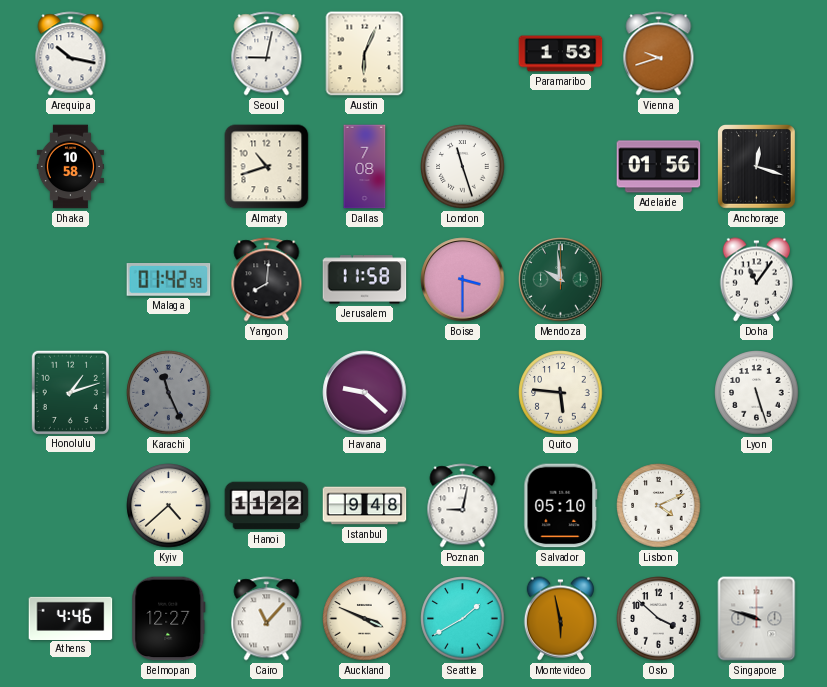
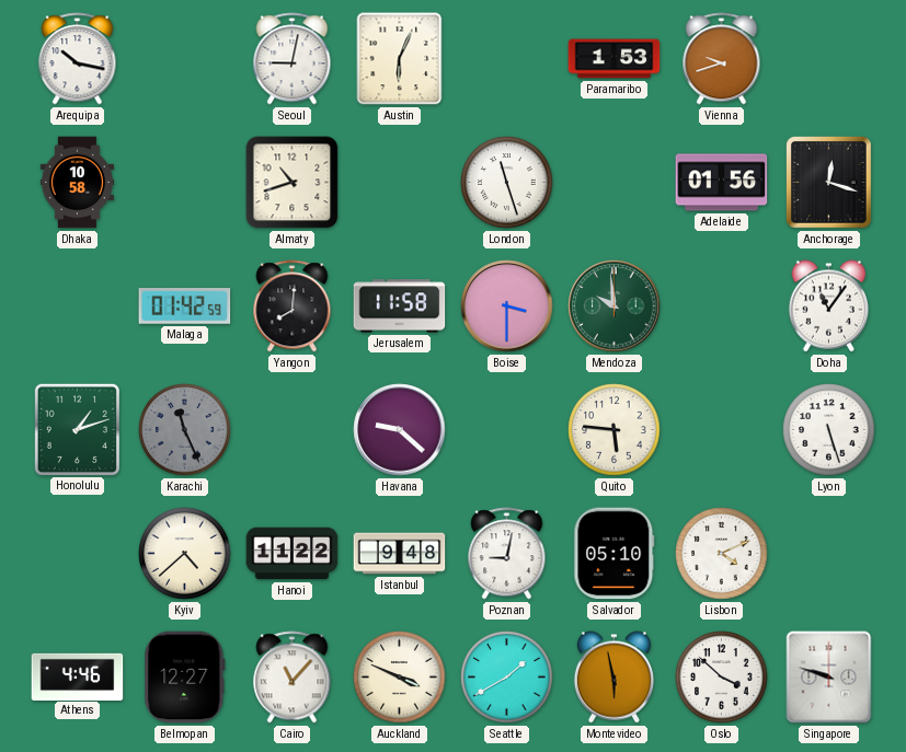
Dallas: 7:08 -> none (365, 167)
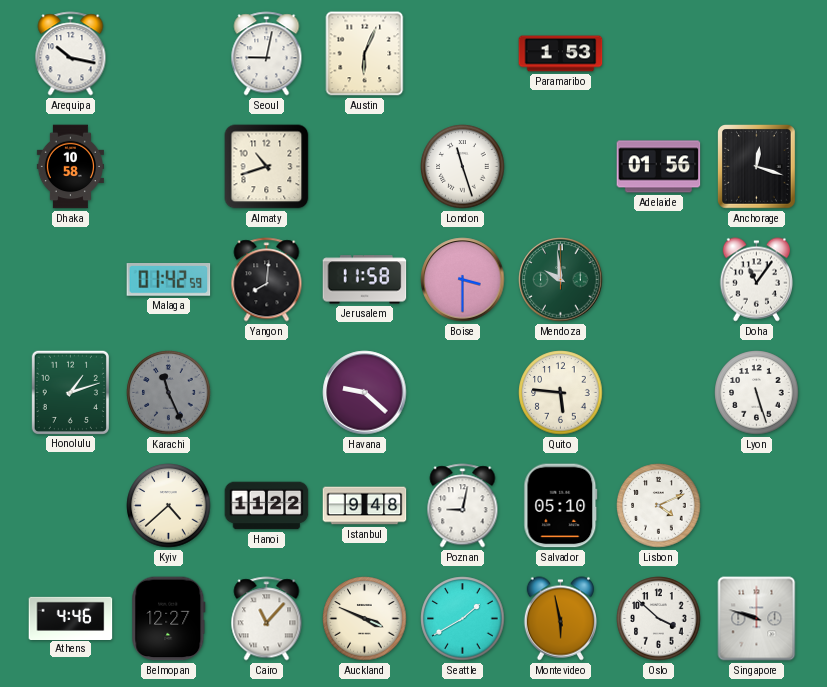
Vienna: 9:42 -> none (722, 59)
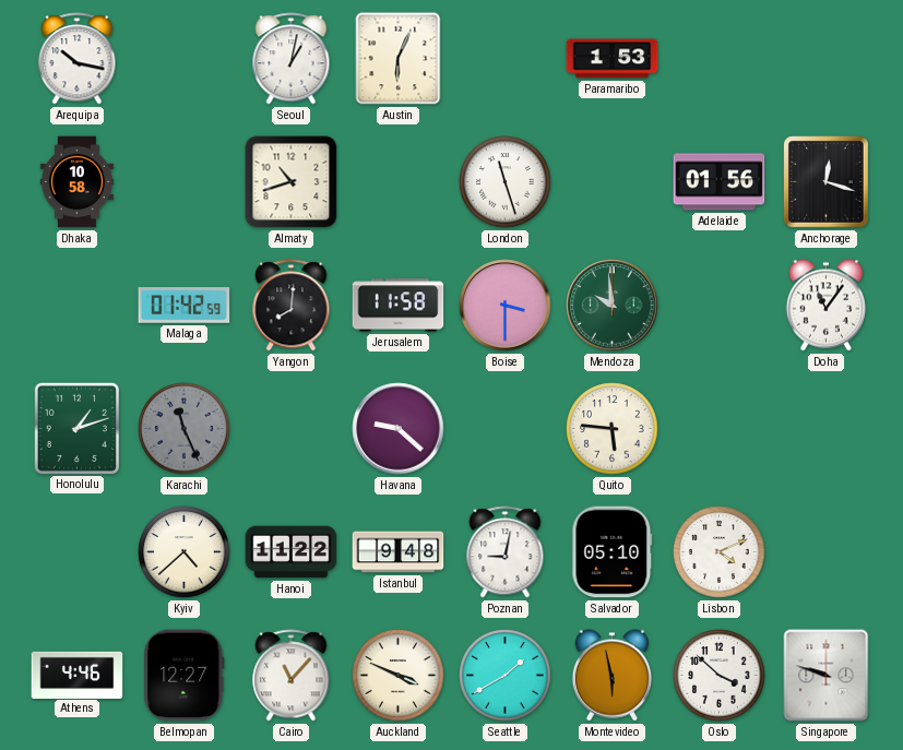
Seoul: 9:02 -> 1:02 (292, 59)
Lyon: 5:27 -> none (757, 393)
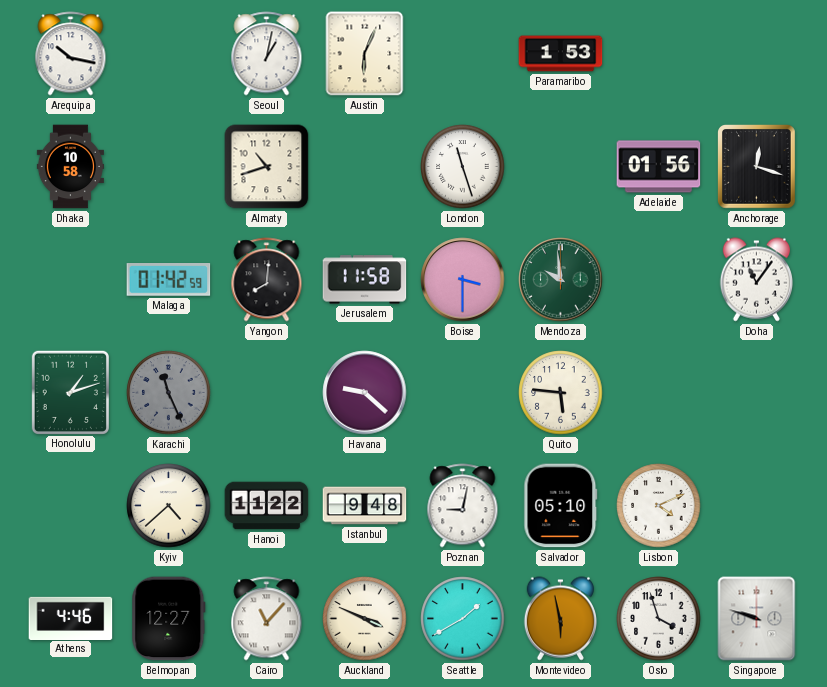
Oslo: 3:52 -> 3:57 (659, 619)
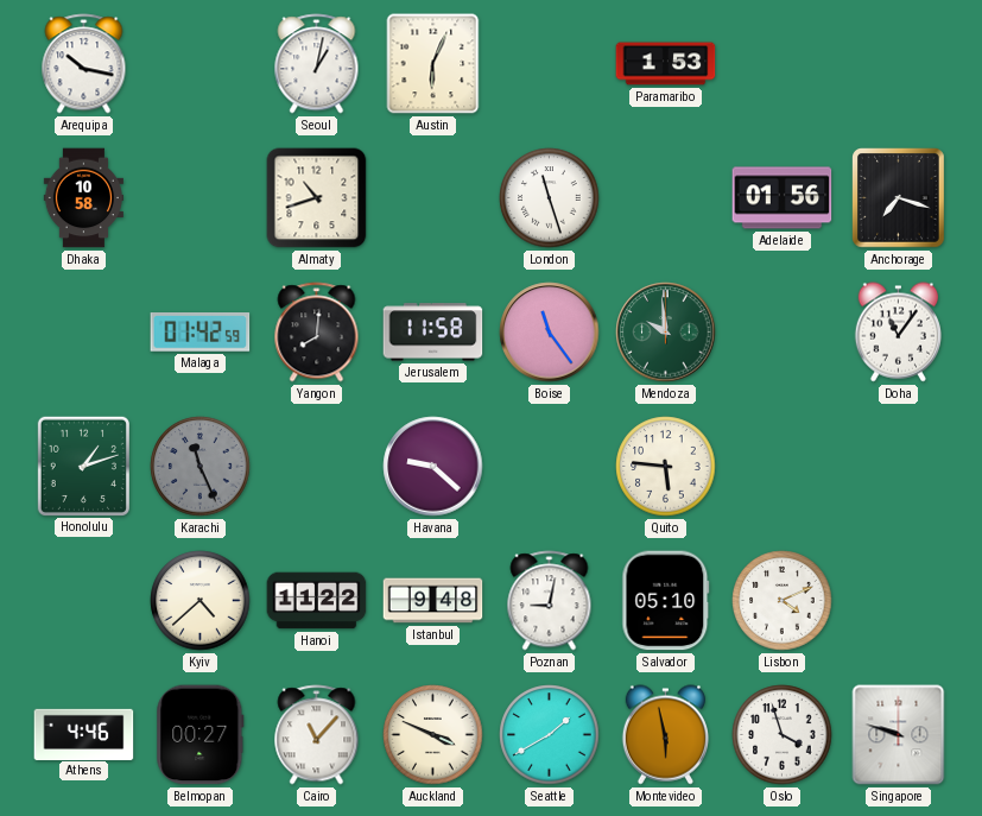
Anchorage: 12:18 -> 7:18 (899, 198)
Boise: 3:30 -> 11:24 (550, 333)
Belmopan: 12:27 -> 00:27 (201, 735)
